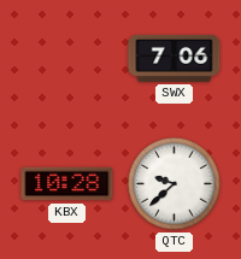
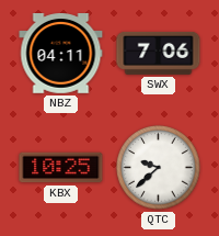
NBZ: none -> 04:11 (61, 54)
KBX: 10:28 -> 10:25 (61, 168)
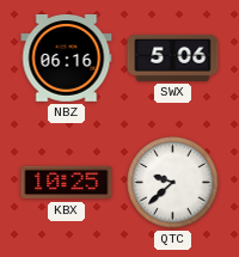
NBZ: 04:11 -> 06:16 (67, 59)
SWX: 7:06 -> 5:06 (173, 57)
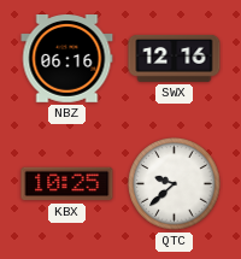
SWX: 5:06 -> 12:16 (175, 58)
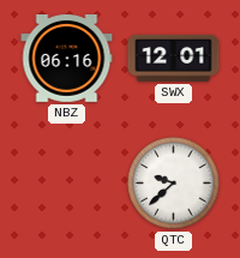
SWX: 12:16 -> 12:01 (174, 58)
KBX: 10:25 -> none (67, 184)
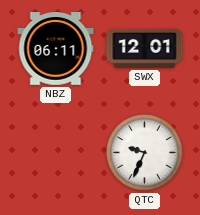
NBZ: 06:16 -> 06:11 (56, 49)
QTC: 9:38 -> 9:34 (145, 153)
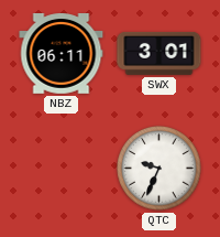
SWX: 12:01 -> 3:01 (159, 53)
